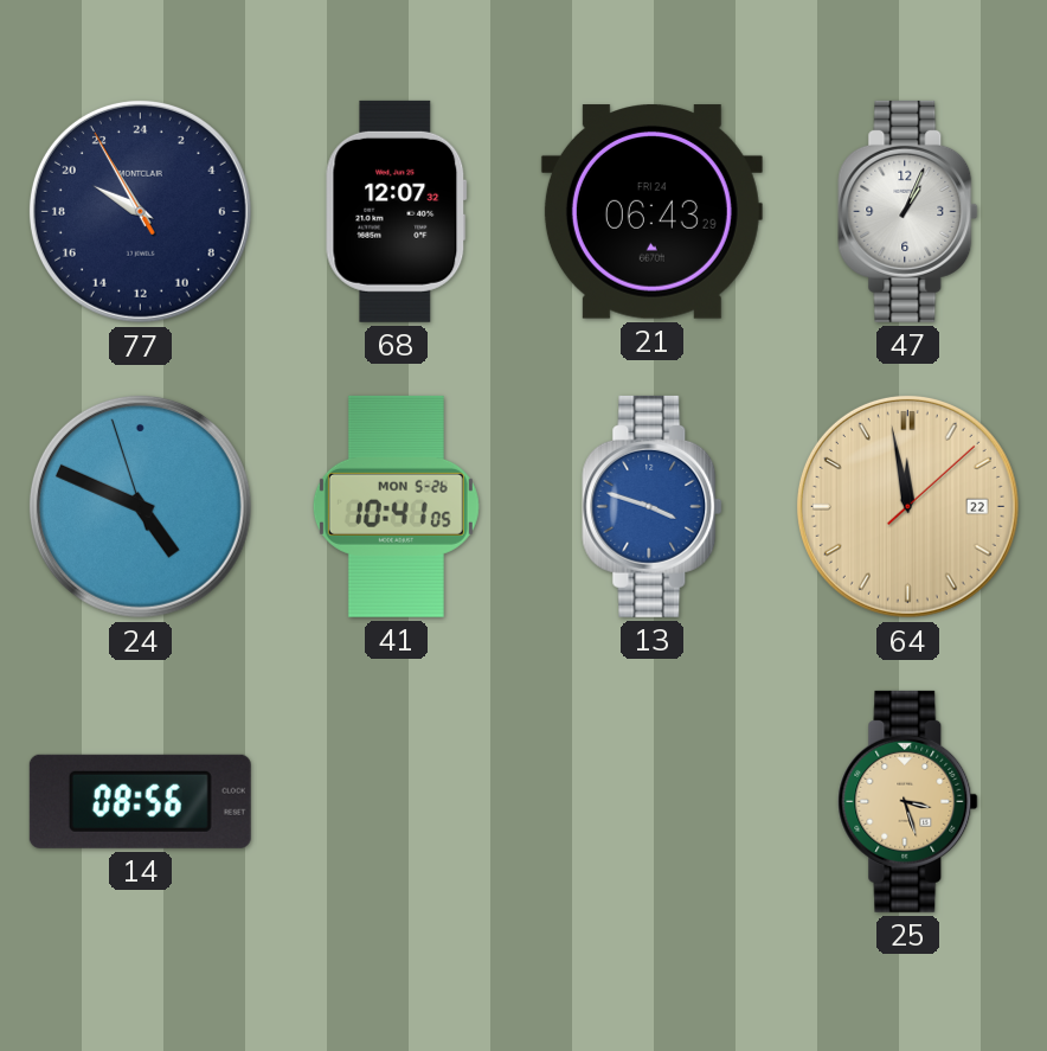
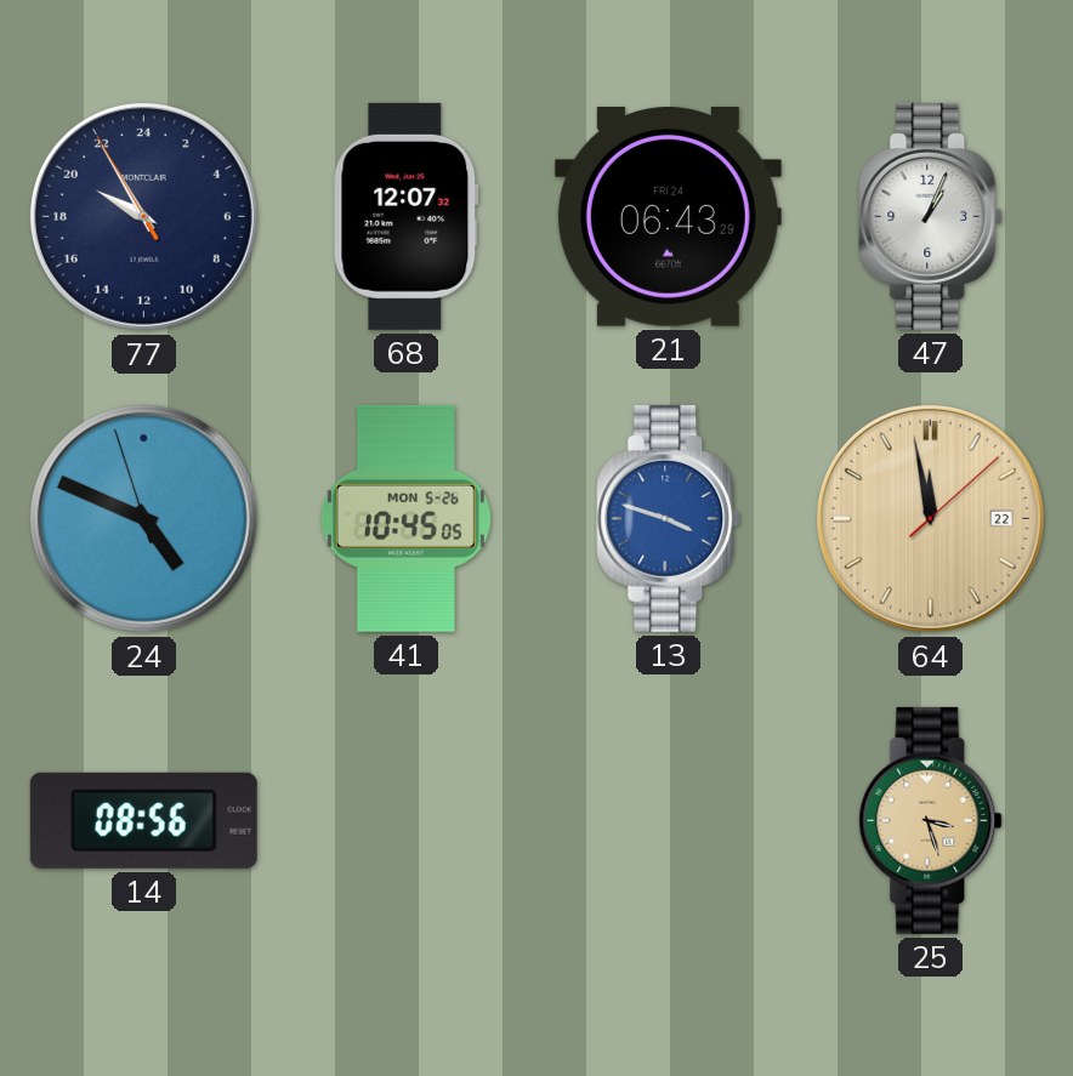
41: 10:41 -> 10:45 (405, 518)
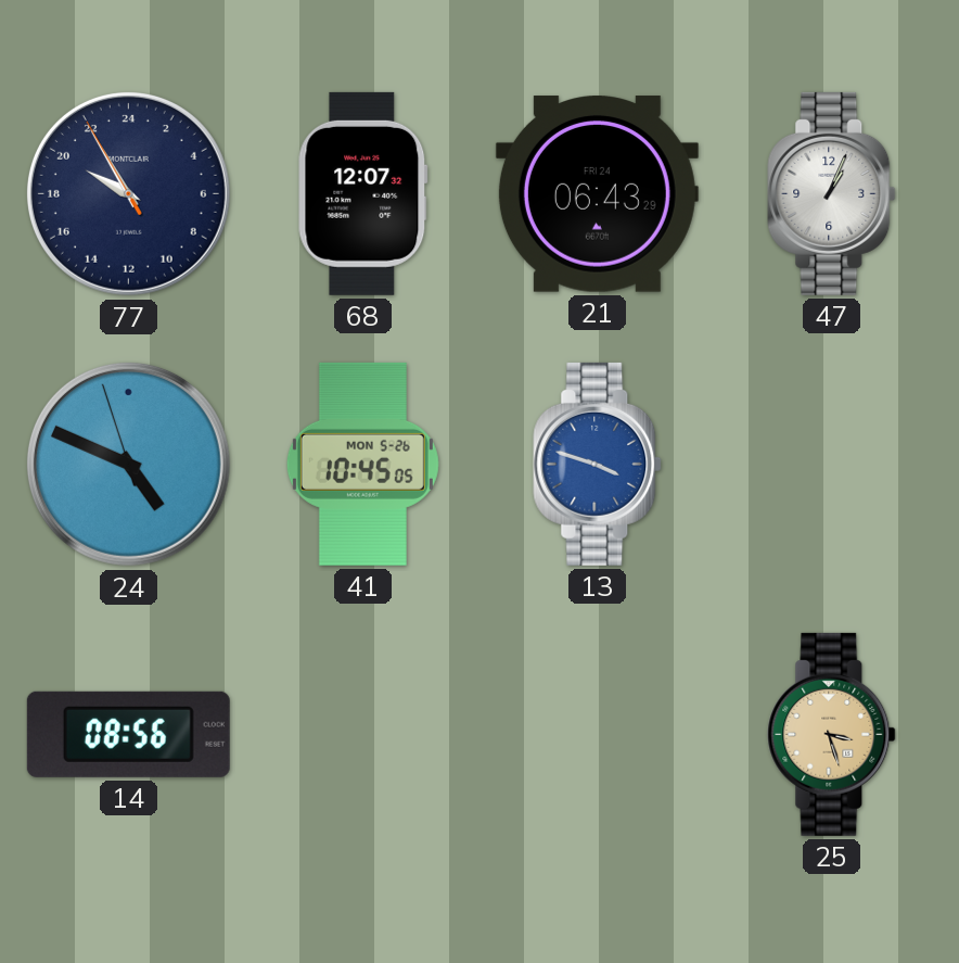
64: 11:58 -> none (930, 518)
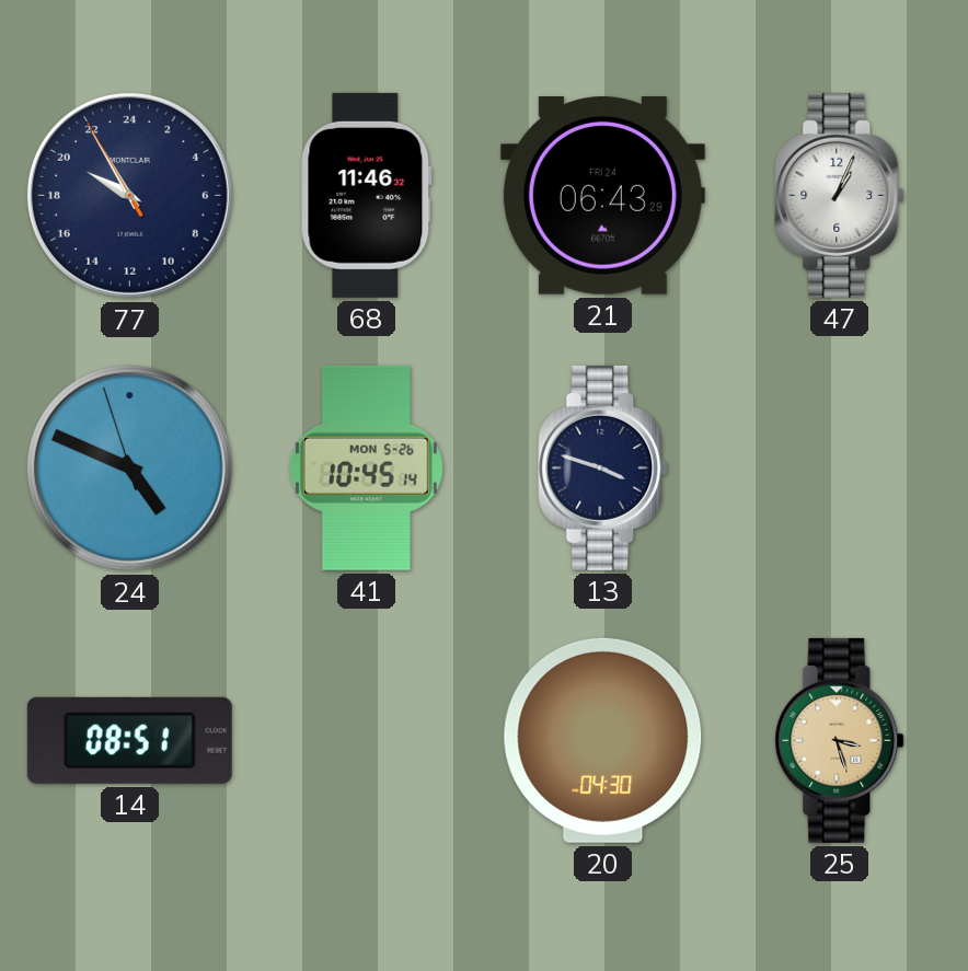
68: 12:07 -> 11:46 (367, 195)
41: 10:45:05 -> 10:45:14 (366, 467)
13 dial: blue -> navy (603, 467)
14: 08:56 -> 08:51 (129, 740)
20: none -> 04:30 (603, 740)
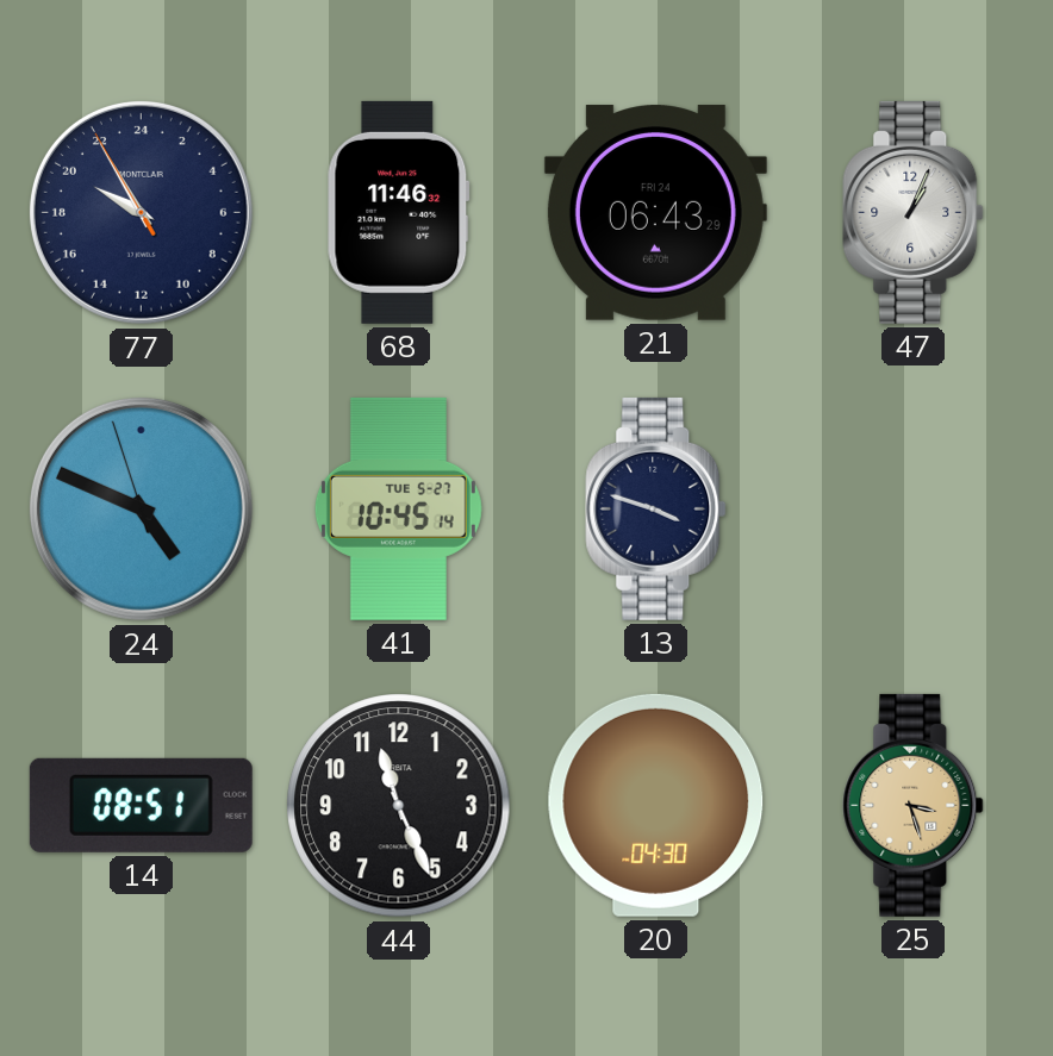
41 date: MON 5-26 -> TUE 5-27 (398, 508)
44: none -> 11:26 (399, 806)
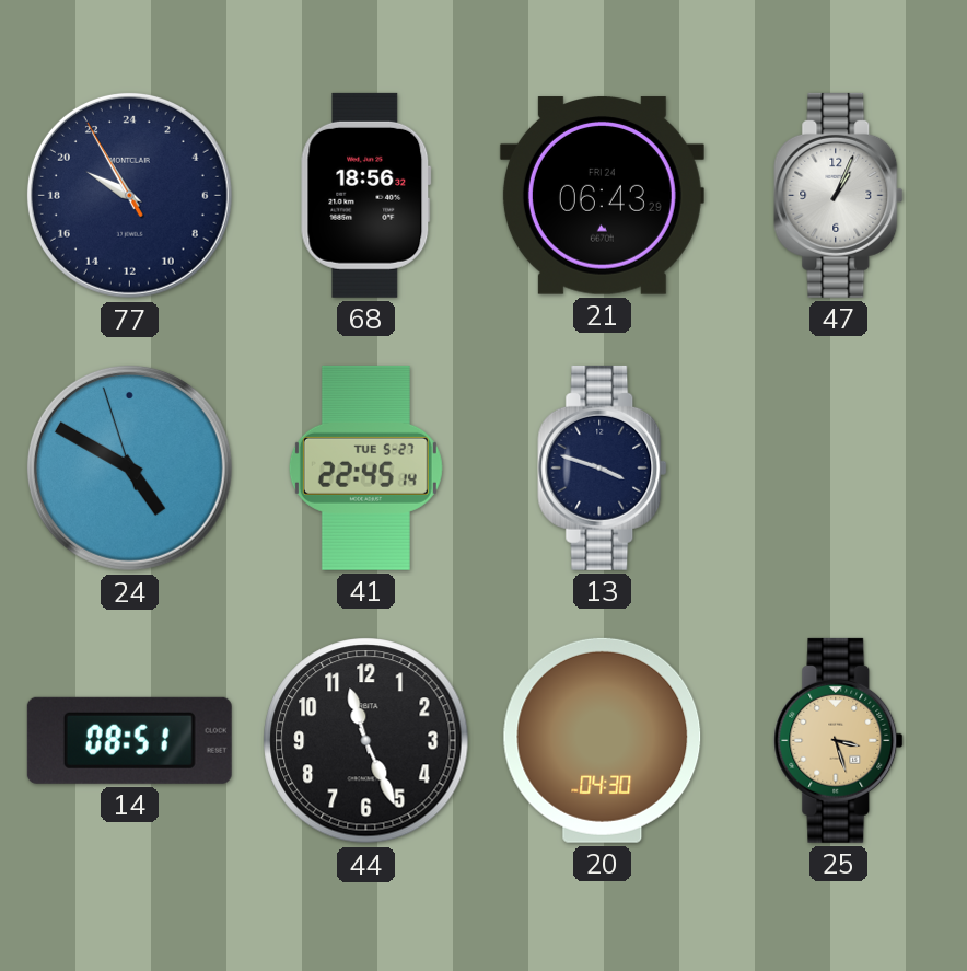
68: 11:46 -> 18:56 (366, 195)
24: 4:48 -> 4:49 (129, 467)
41: 10:45 -> 22:45 (365, 467)
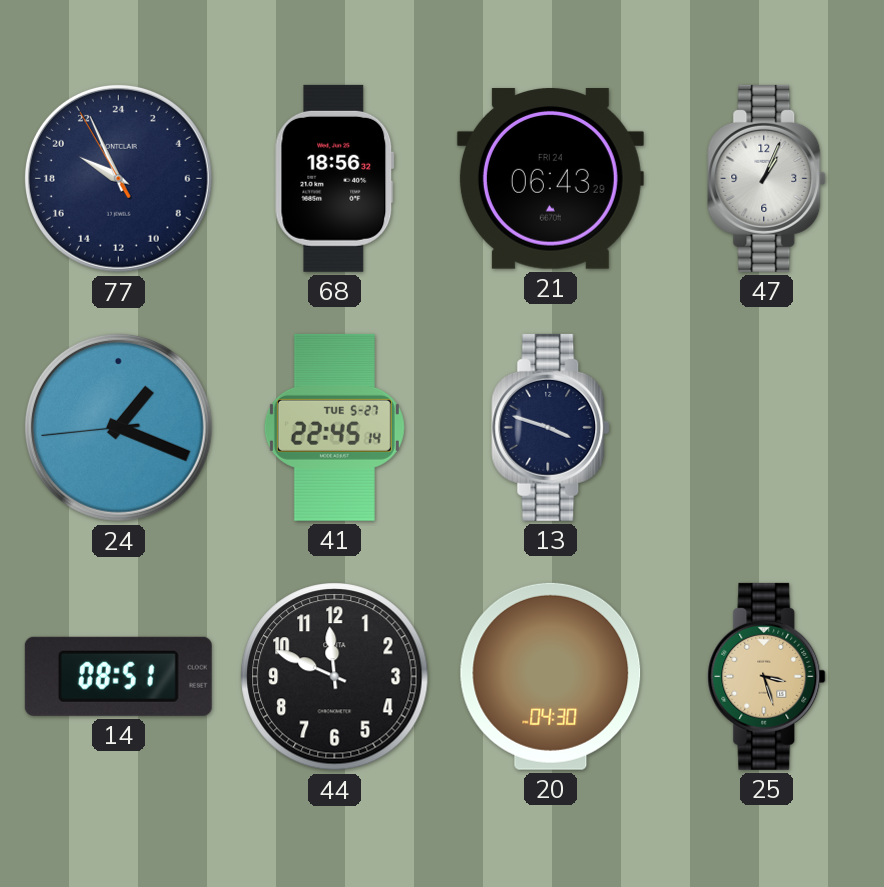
77: 19:54 -> 19:55 (118, 178)
24: 4:49 -> 1:18 (118, 427)
44: 11:26 -> 11:49 (335, 677)
